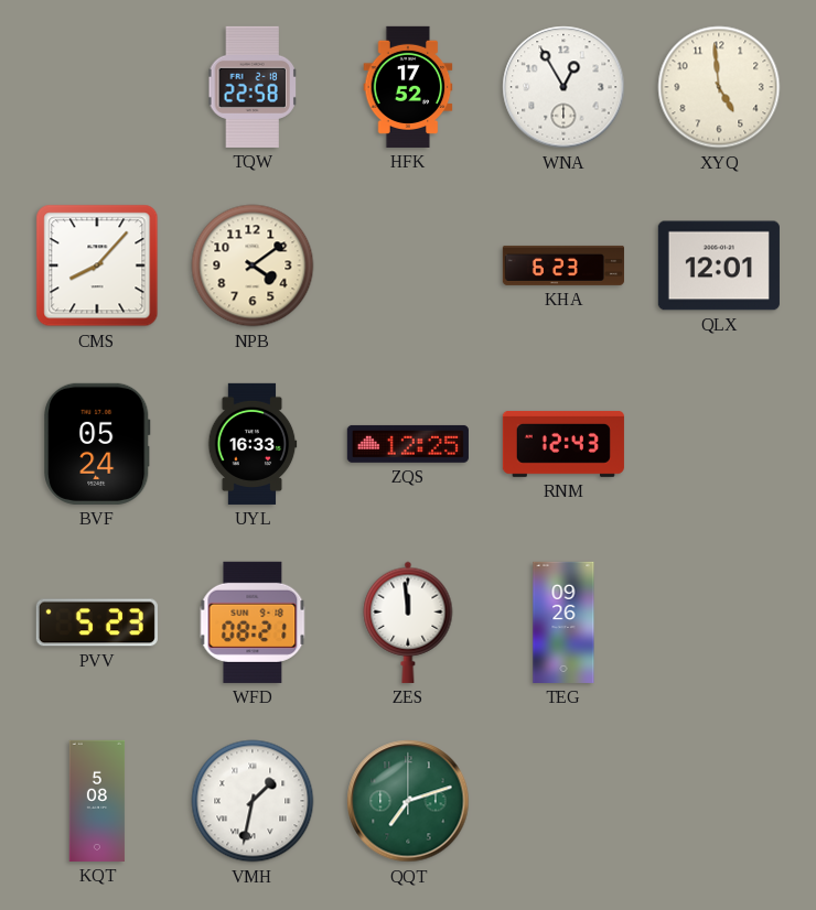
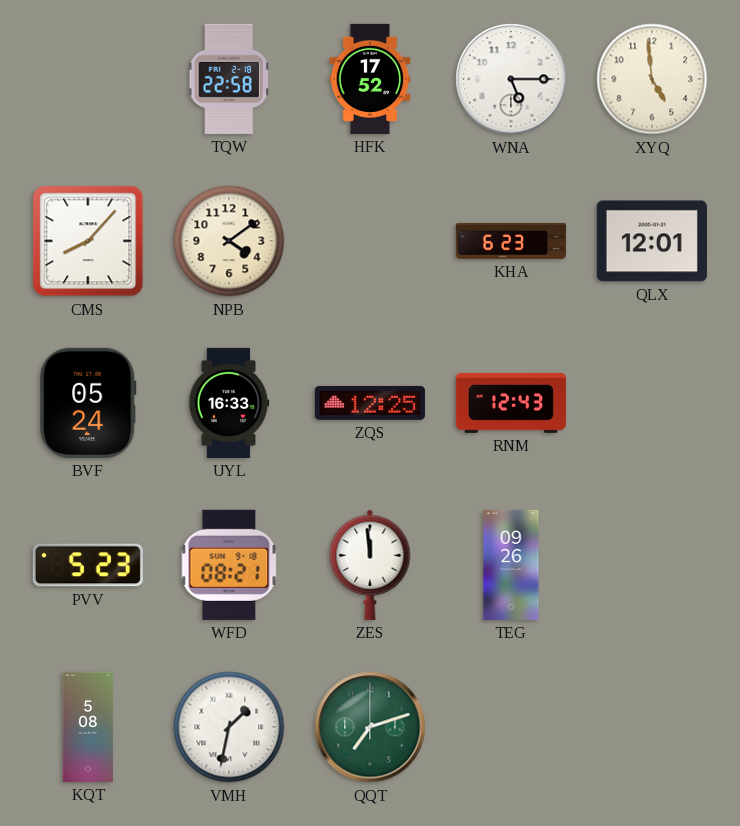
WNA: 12:55 -> 5:15 (511, 79)
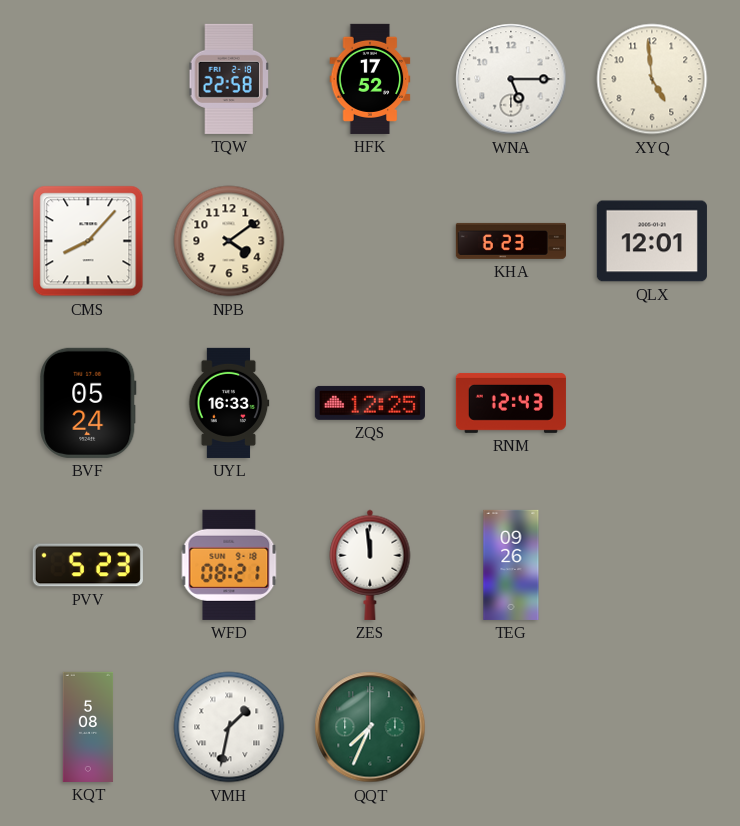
QQT: 7:12 -> 7:34 (370, 727)
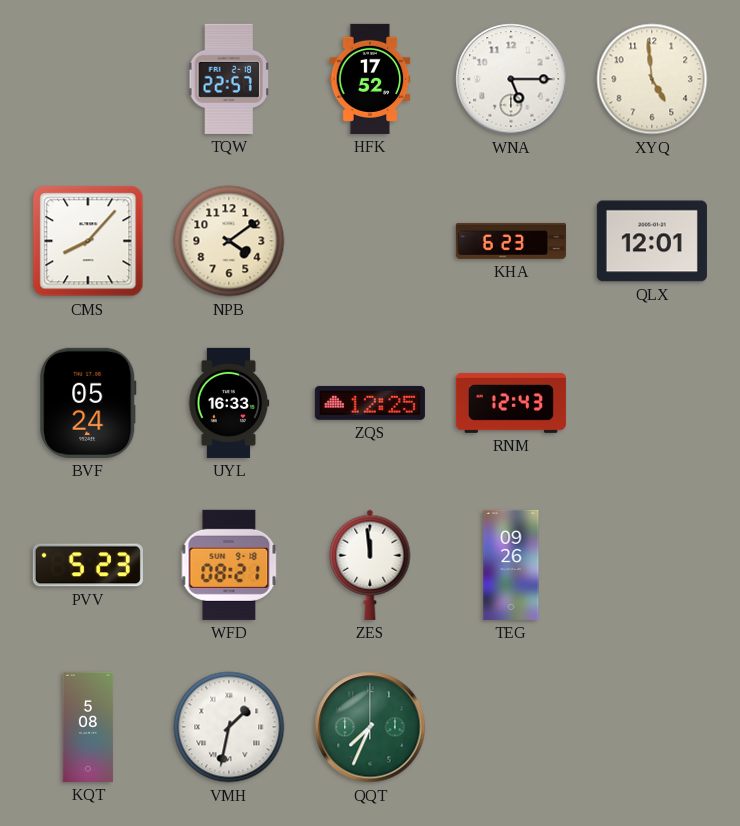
TQW: 22:58 -> 22:57 (229, 79)
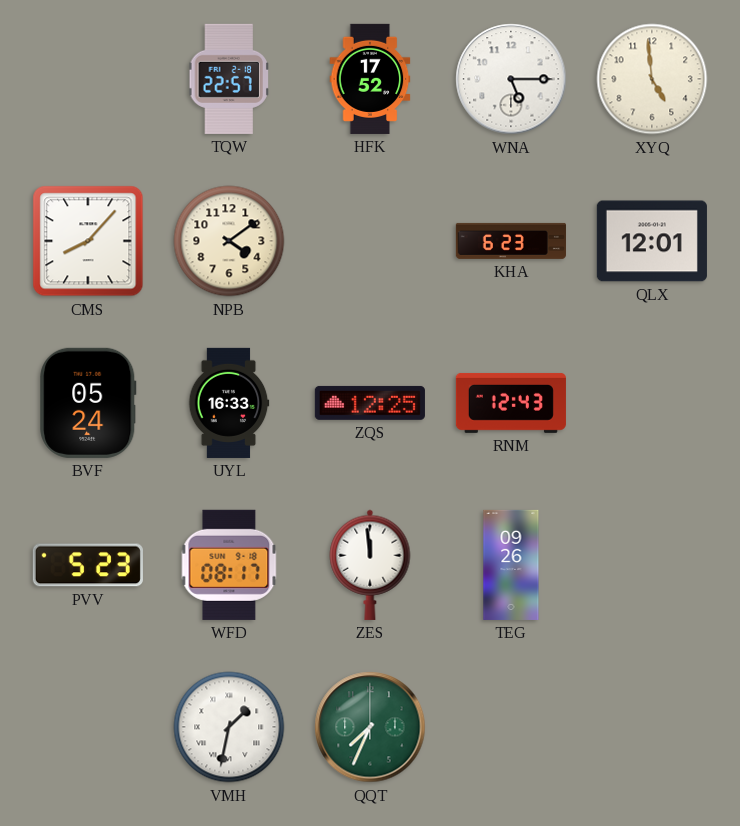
WFD: 08:21 -> 08:17 (229, 565)
KQT: 5:08 -> none (88, 727)
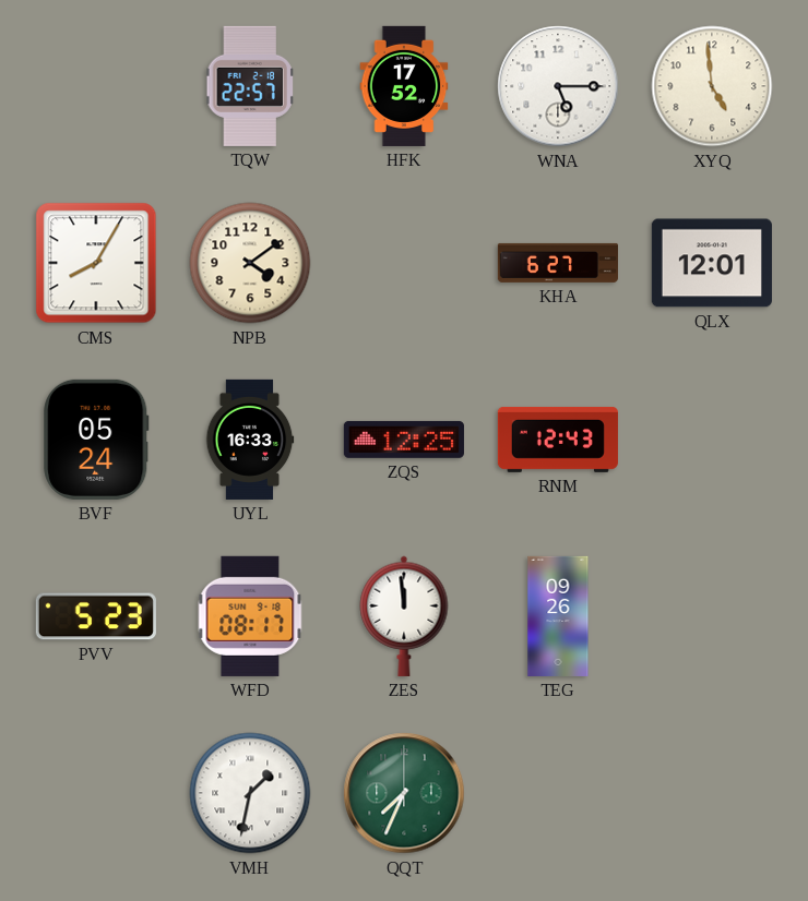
CMS: 8:07 -> 8:05 (96, 263)
KHA: 6:23 -> 6:27 (558, 263)
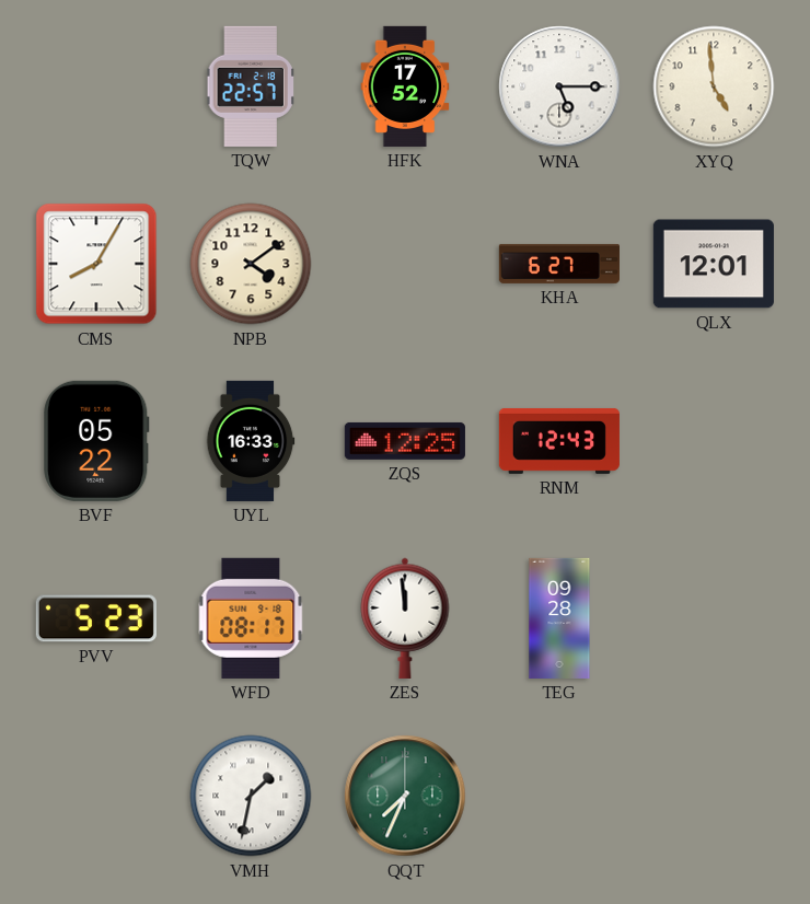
BVF: 05:24 -> 05:22 (96, 441)
TEG: 09:26 -> 09:28 (559, 618)
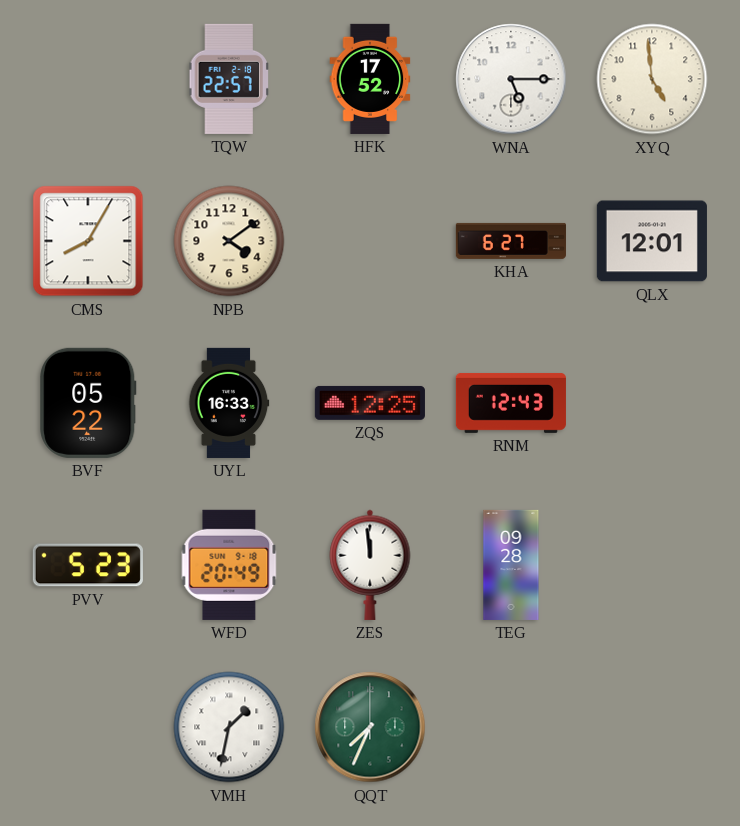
WFD: 08:17 -> 20:49 (229, 565)
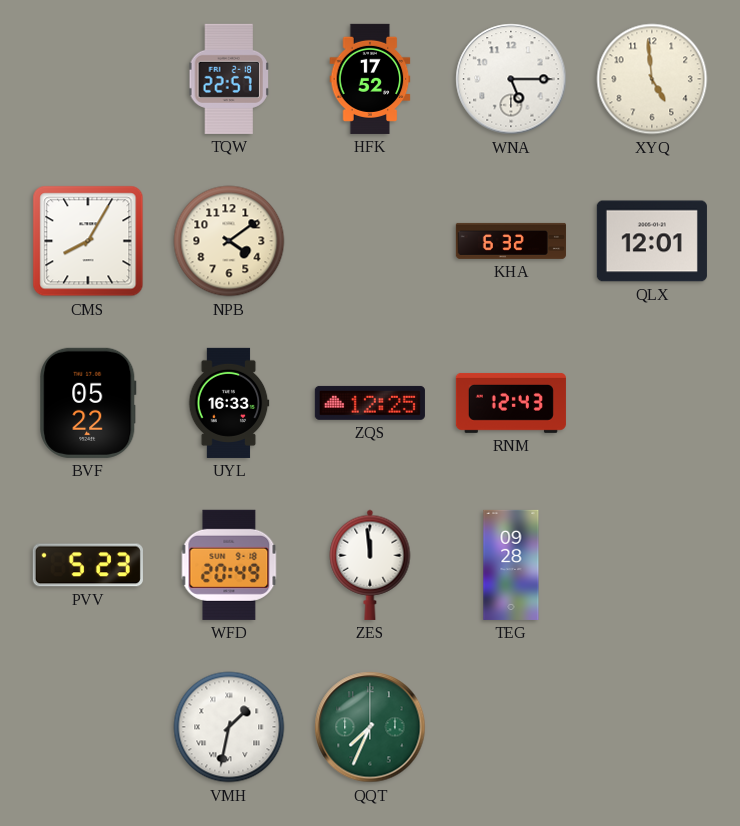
KHA: 6:27 -> 6:32 (511, 241)
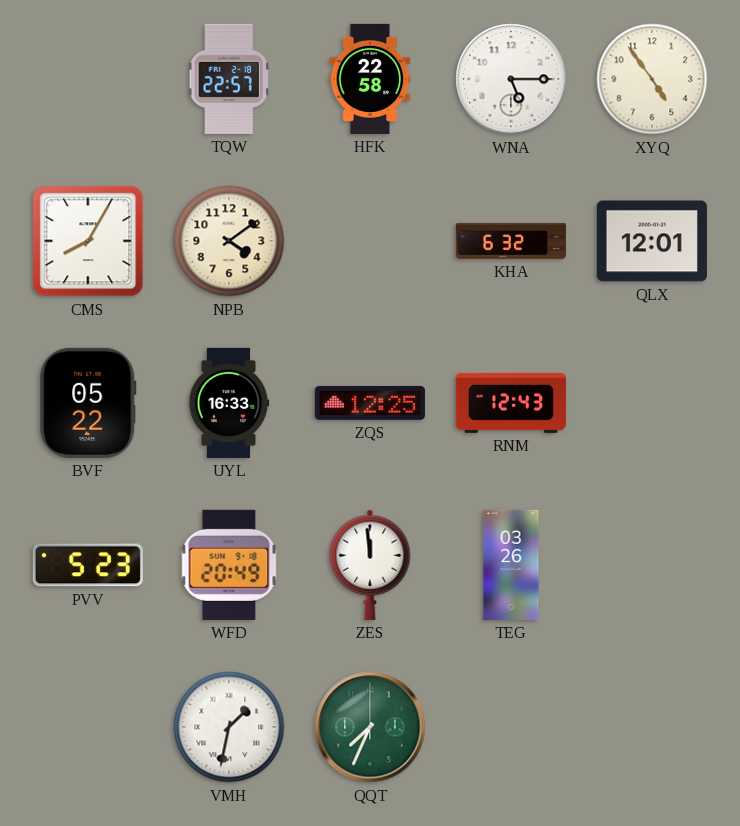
HFK: 17:52 -> 22:58 (370, 79)
XYQ: 4:59 -> 4:54 (652, 79)
TEG: 09:28 -> 03:26 (511, 565)
